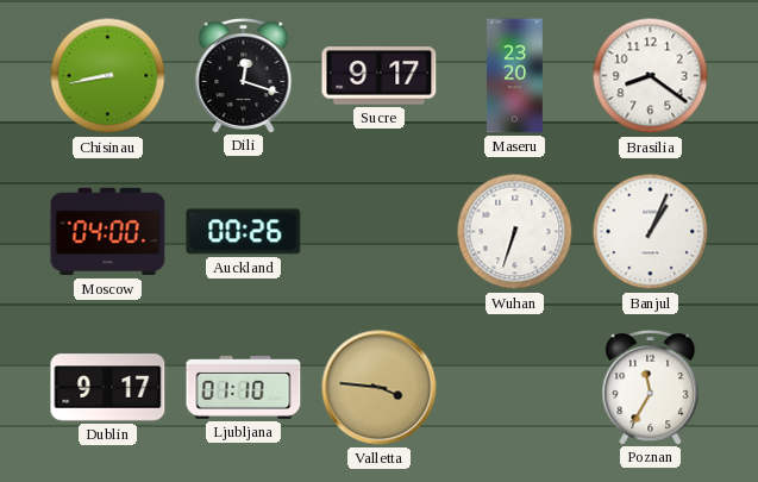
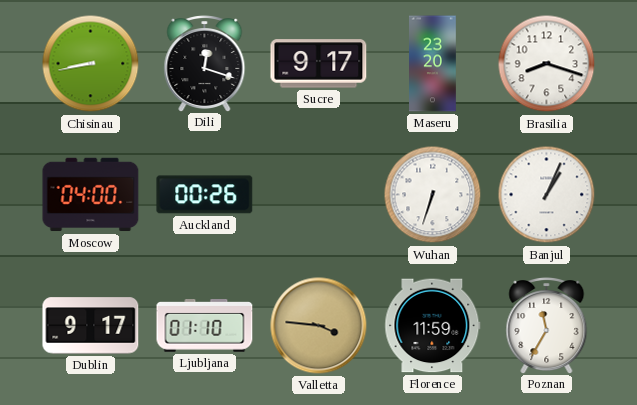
Brasilia: 8:21 -> 8:18 (547, 64)
Florence: none -> 11:59 (433, 326)
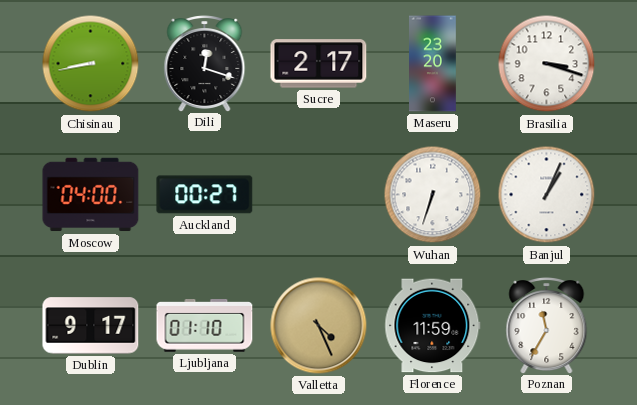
Sucre: 9:17 -> 2:17 (319, 64)
Brasilia: 8:18 -> 3:18 (547, 64)
Auckland: 00:26 -> 00:27 (205, 195)
Valletta: 3:46 -> 4:26 (319, 326)
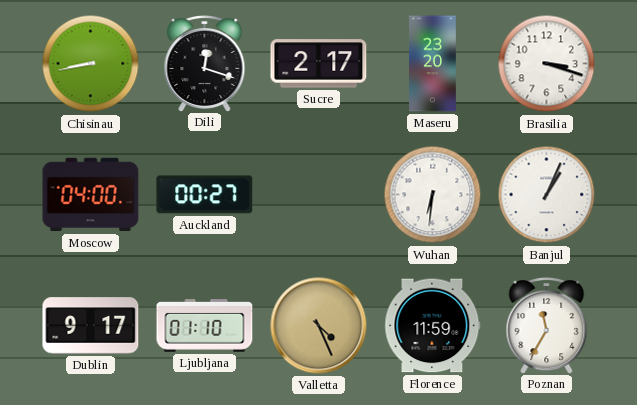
Wuhan: 6:33 -> 6:31 (433, 195)
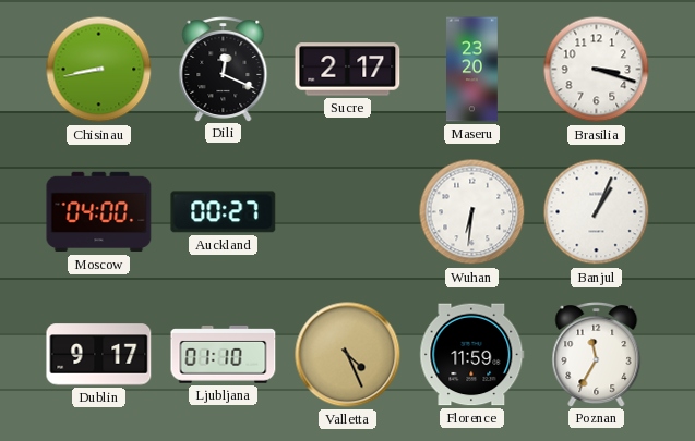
Dili: 12:18 -> 12:19 (224, 70)
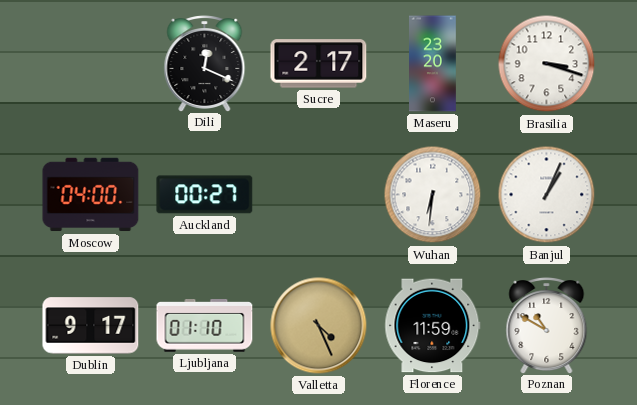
Chisinau: 8:43 -> none (99, 70)
Poznan: 11:35 -> 10:50 (547, 326)
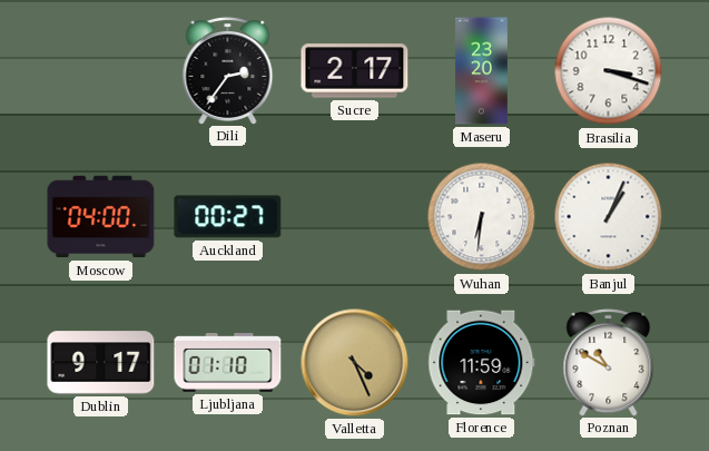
Dili: 12:19 -> 2:36 (228, 71)
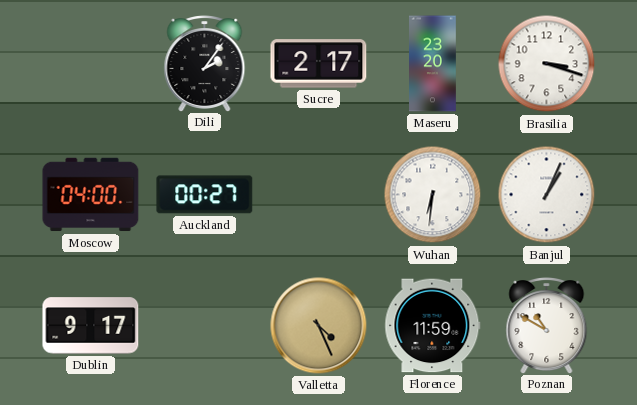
Dili: 2:36 -> 2:06 (205, 64)
Ljubljana: 01:10 -> none (228, 363)
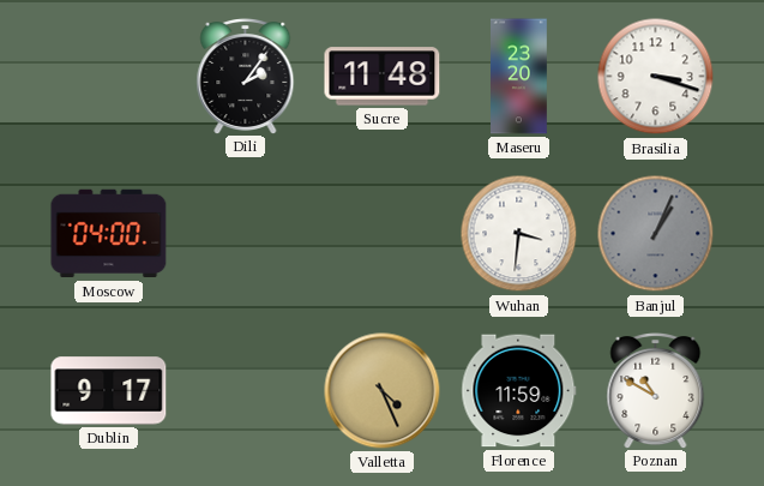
Sucre: 2:17 -> 11:48 (383, 77)
Auckland: 00:27 -> none (205, 195)
Wuhan: 6:31 -> 3:31 (519, 234)
Banjul dial: white -> grey (656, 234)
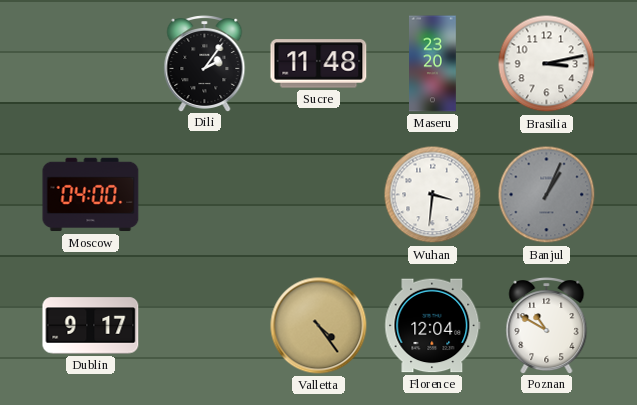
Brasilia: 3:18 -> 3:13 (547, 64)
Valletta: 4:26 -> 4:24 (319, 326)
Florence: 11:59 -> 12:04 (433, 326)
